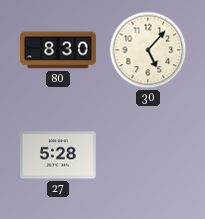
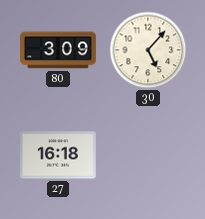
80: 8:30 -> 3:09 (58, 50)
27: 5:28 -> 16:18 (59, 155)
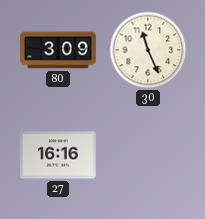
30: 5:07 -> 11:26 (148, 50)
27: 16:18 -> 16:16 (59, 155)
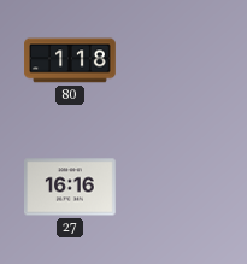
80: 3:09 -> 1:18 (70, 60)
30: 11:26 -> none (148, 50)
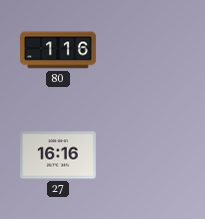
80: 1:18 -> 1:16 (58, 50)
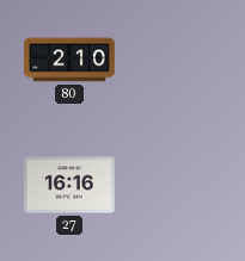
80: 1:16 -> 2:10 (69, 60)
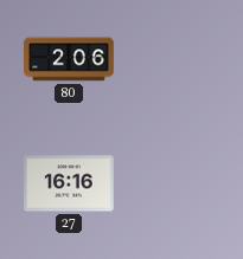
80: 2:10 -> 2:06 (69, 59)
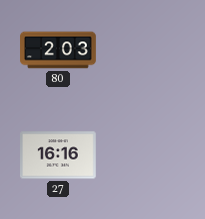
80: 2:06 -> 2:03 (58, 50)
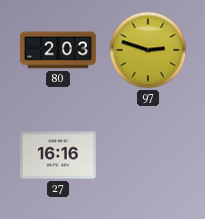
97: none -> 2:48 (148, 50)
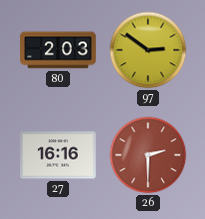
97: 2:48 -> 2:51 (148, 50)
26: none -> 2:30 (148, 155)
